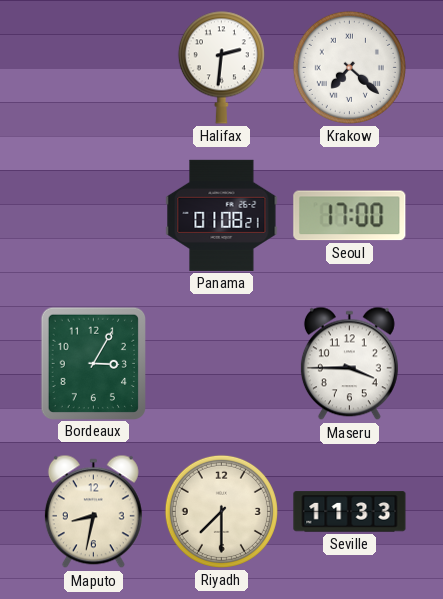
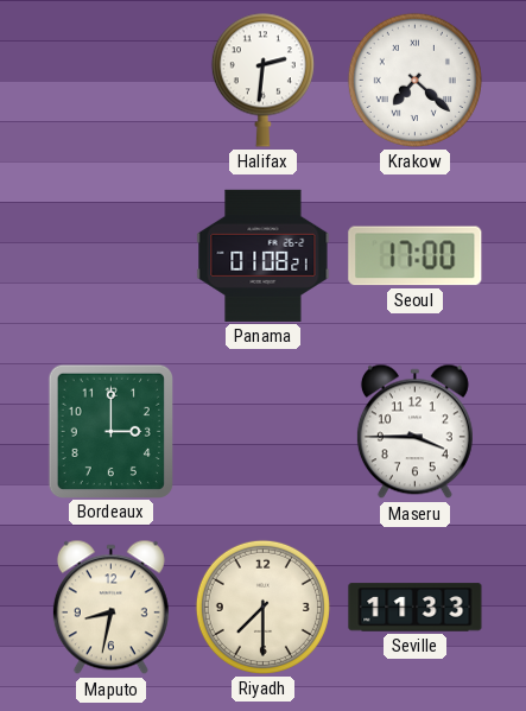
Bordeaux: 3:05 -> 3:00 (110, 431)
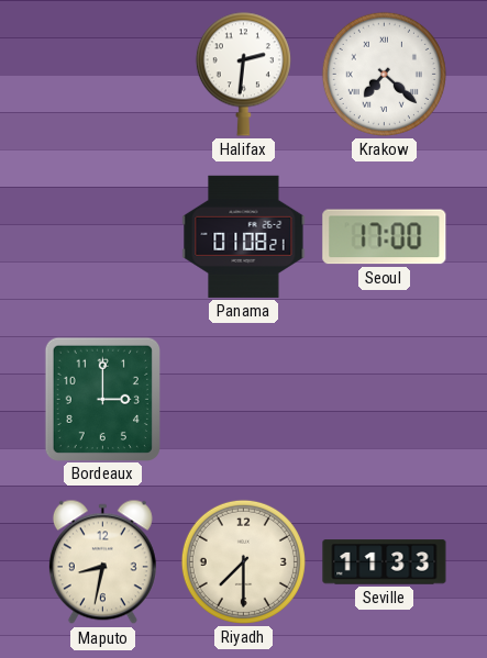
Maseru: 3:45 -> none (414, 432)
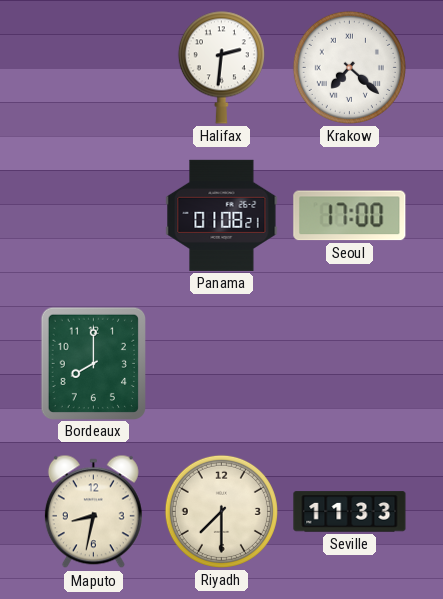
Bordeaux: 3:00 -> 8:00 (93, 363)
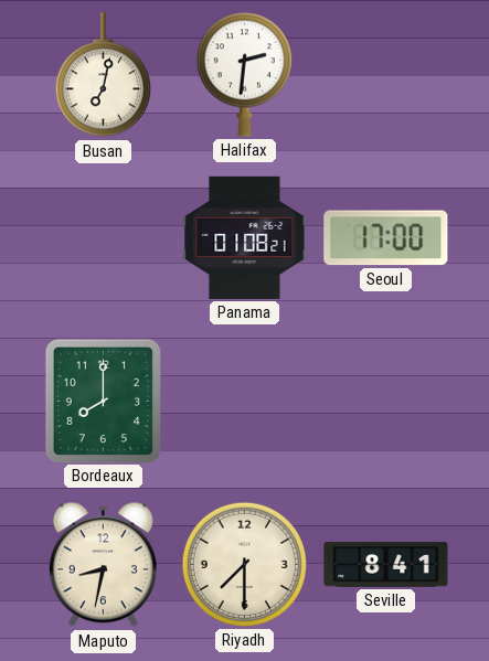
Busan: none -> 7:02 (103, 75)
Krakow: 7:22 -> none (349, 67)
Seville: 11:33 -> 8:41 (386, 565)
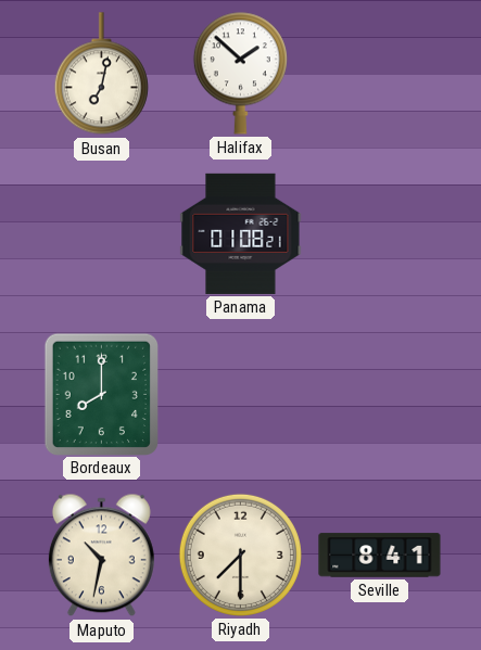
Halifax: 2:31 -> 1:52 (240, 73)
Seoul: 17:00 -> none (386, 238)
Maputo: 8:32 -> 10:32 (101, 556)
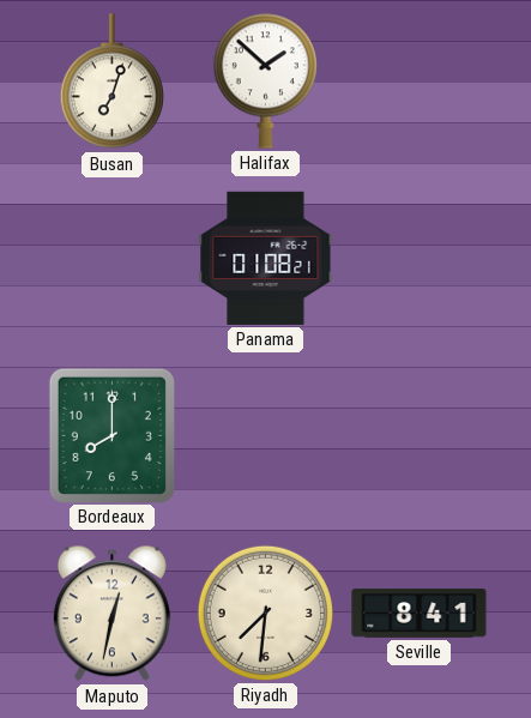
Busan: 7:02 -> 7:03 (111, 82)
Maputo: 10:32 -> 12:32 (111, 614)
Riyadh: 7:30 -> 7:31 (265, 613)
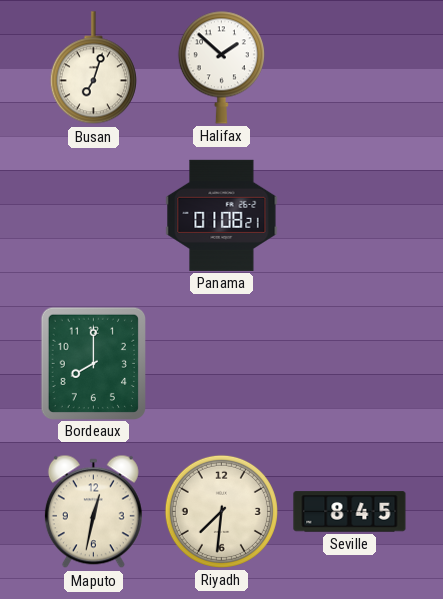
Seville: 8:41 -> 8:45 (350, 512)
